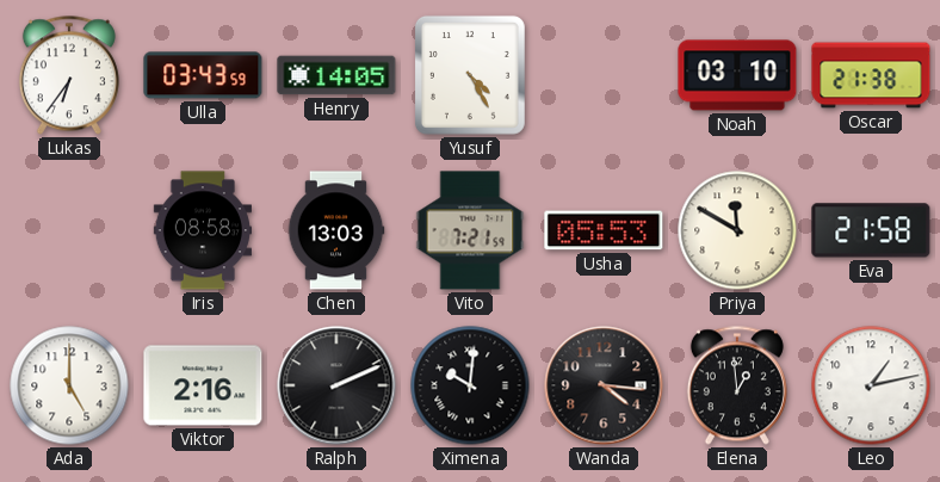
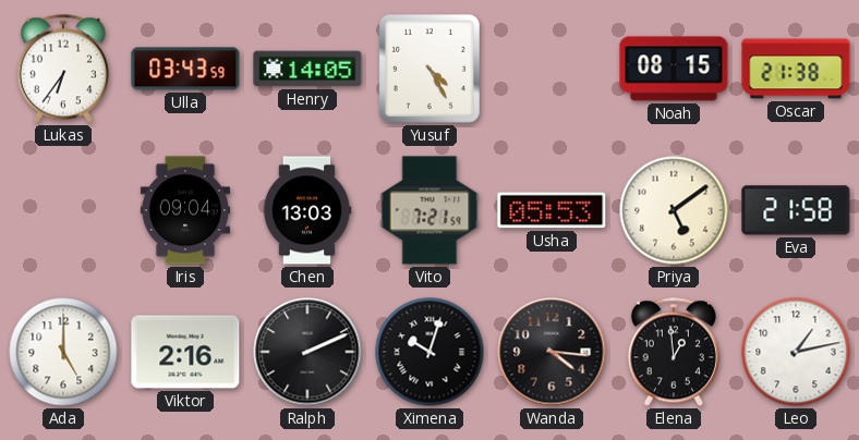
Noah: 03:10 -> 08:15 (674, 69)
Iris: 08:58 -> 09:04 (184, 210)
Priya: 11:50 -> 5:09 (674, 210)
Ximena: 10:01 -> 10:03 (429, 352)
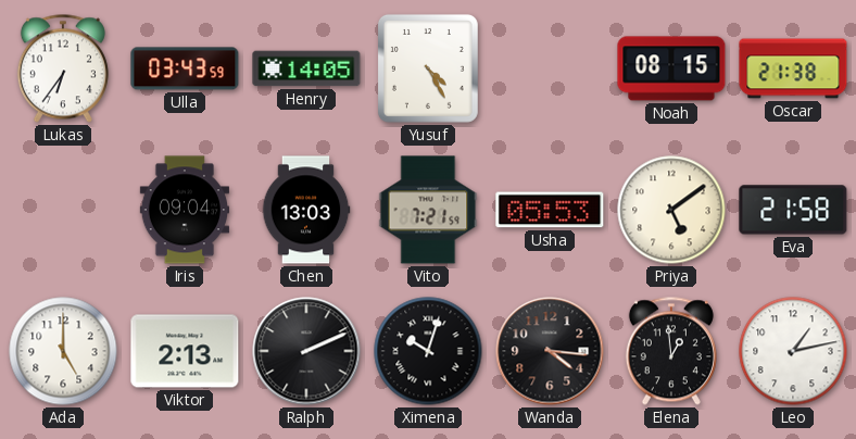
Viktor: 2:16 -> 2:13 (185, 351)
